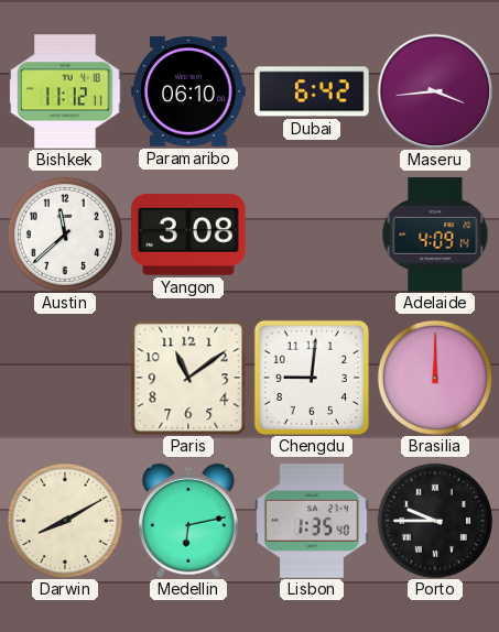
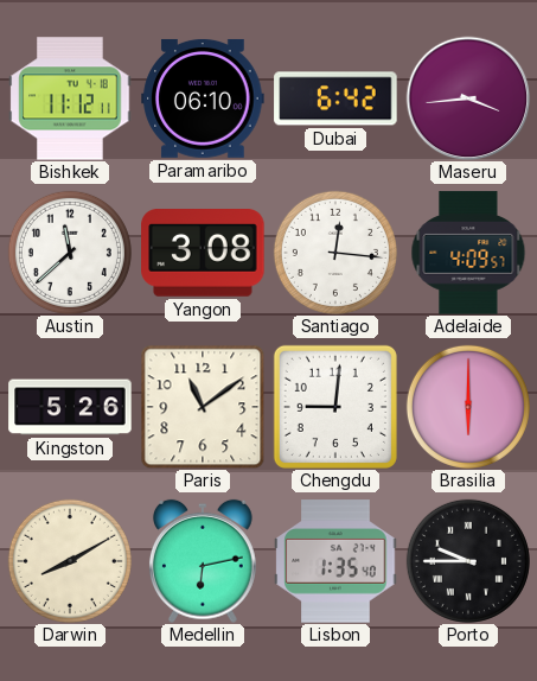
Santiago: none -> 12:16 (335, 253)
Adelaide: 4:09:14 -> 4:09:57 (468, 253)
Kingston: none -> 5:26 (70, 407)
Brasilia: 12:00 -> 6:00 (468, 407)
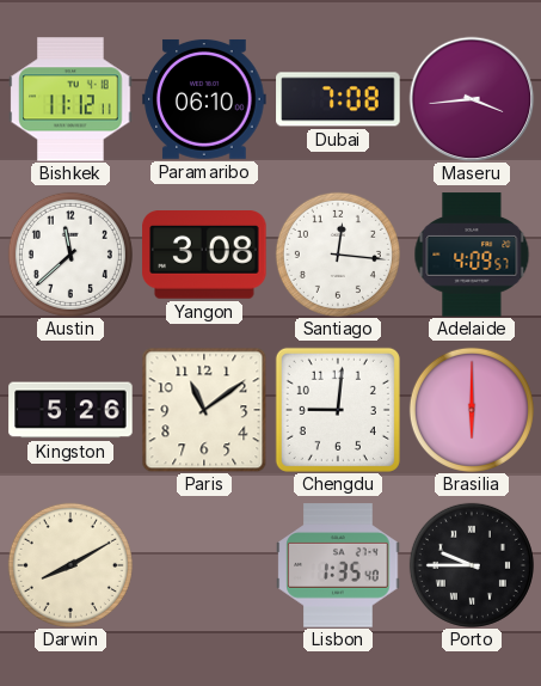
Dubai: 6:42 -> 7:08 (338, 99)
Medellin: 6:13 -> none (203, 561)
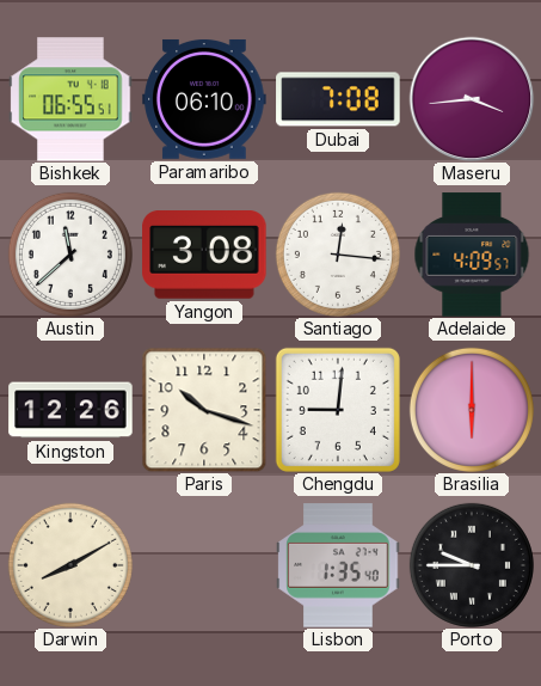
Bishkek: 11:12 -> 06:55 (70, 99)
Kingston: 5:26 -> 12:26 (70, 410)
Paris: 11:09 -> 10:18 (204, 410)
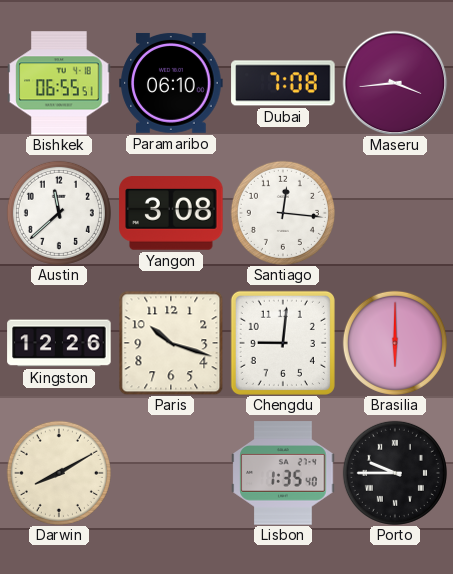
Adelaide: 4:09 -> none (472, 255)
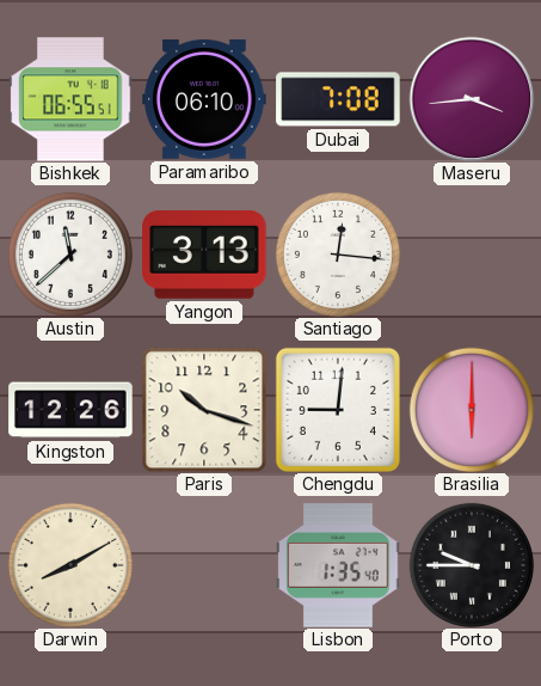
Yangon: 3:08 -> 3:13 (204, 256)
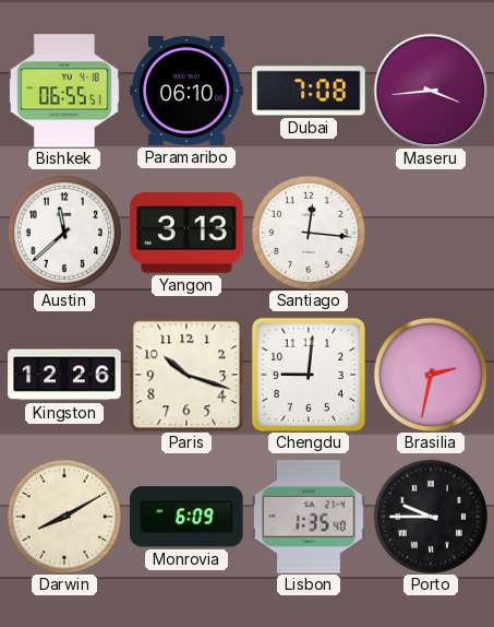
Brasilia: 6:00 -> 2:32 (431, 375)
Monrovia: none -> 6:09 (186, 517)
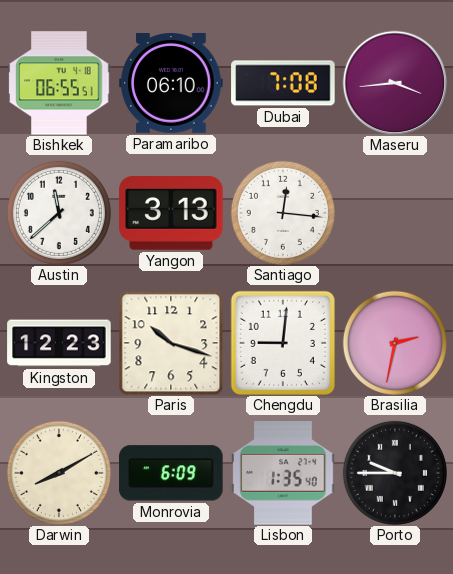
Kingston: 12:26 -> 12:23 (59, 343)
